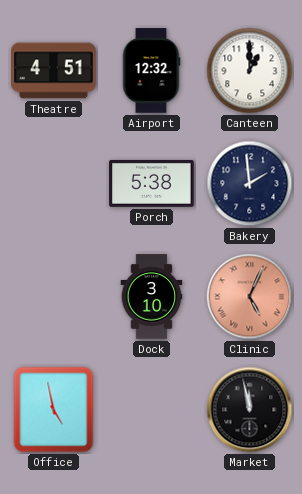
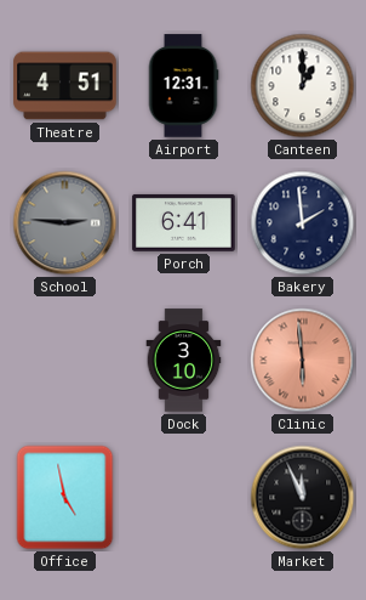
Airport: 12:32 -> 12:31 (183, 86)
School: none -> 2:46 (65, 223)
Porch: 5:38 -> 6:41 (184, 222)
Clinic: 5:04 -> 5:59 (303, 361)
Market: 11:58 -> 11:56 (303, 498)
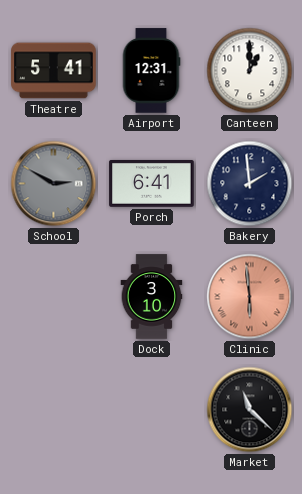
Theatre: 4:51 -> 5:41 (54, 71)
School: 2:46 -> 2:50 (54, 184)
Office: 4:58 -> none (65, 498)
Market: 11:56 -> 11:22 (250, 410)
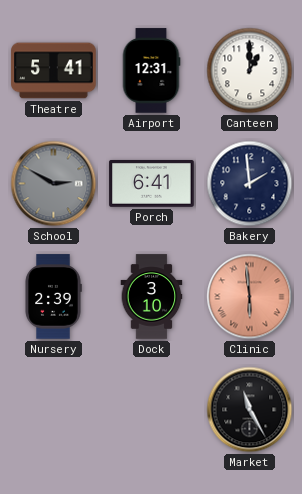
Nursery: none -> 2:39 (53, 297)
Market: 11:22 -> 11:25 (250, 410)
